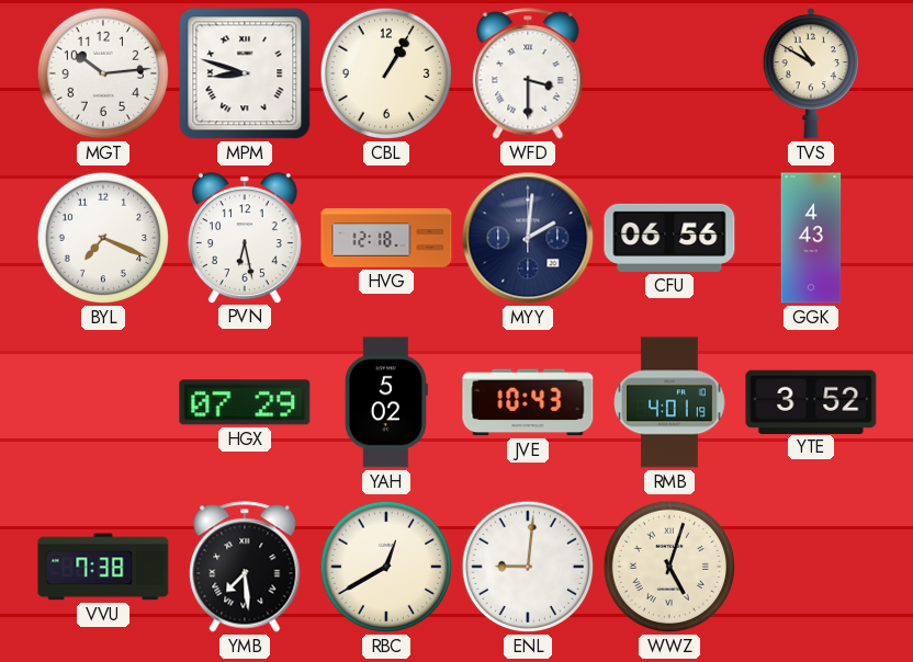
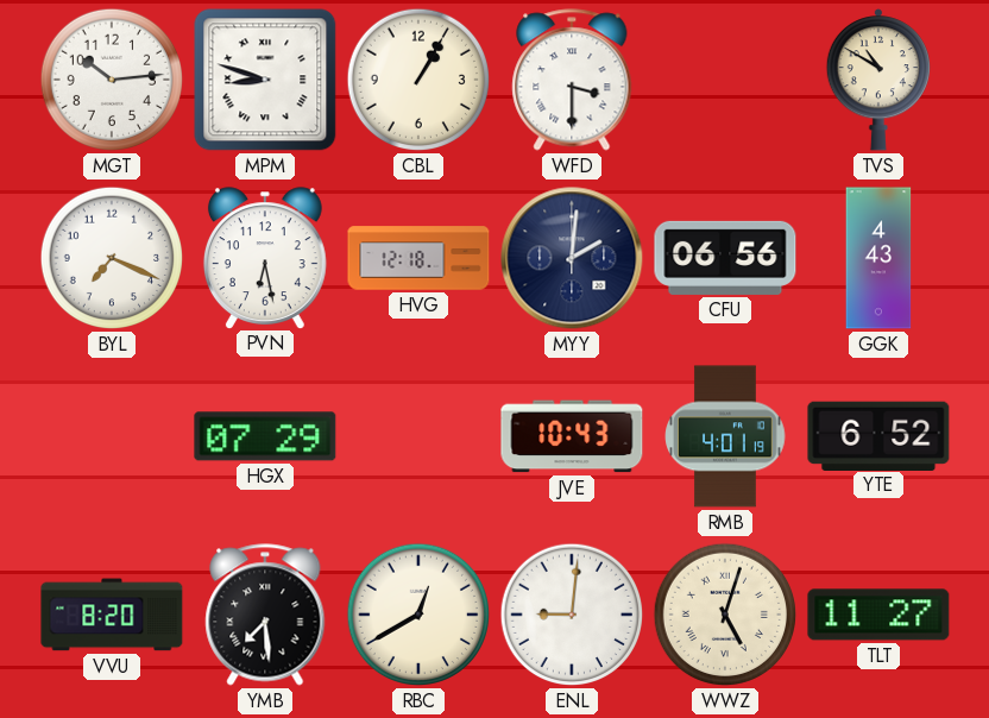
YAH: 5:02 -> none (386, 402)
YTE: 3:52 -> 6:52 (878, 435)
VVU: 7:38 -> 8:20 (112, 615)
TLT: none -> 11:27 (878, 615)
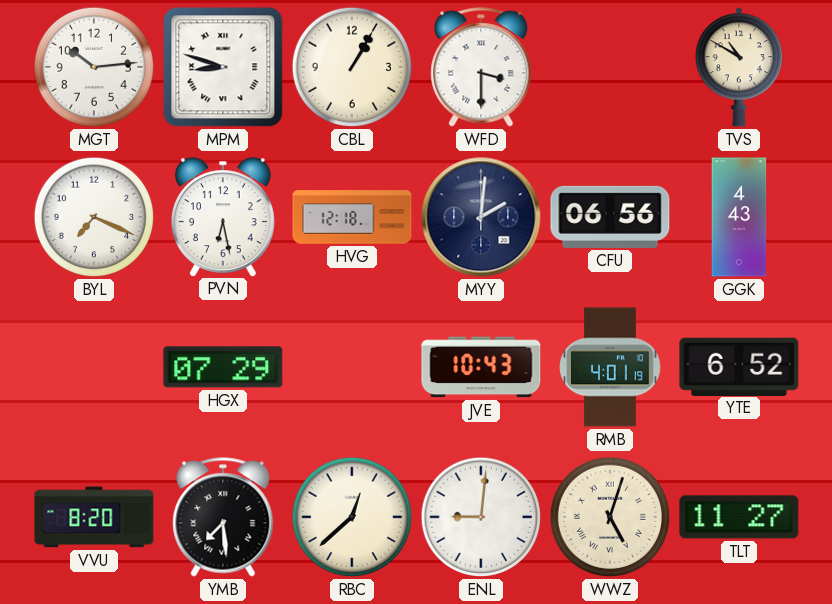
RBC: 12:40 -> 12:38 (352, 517)
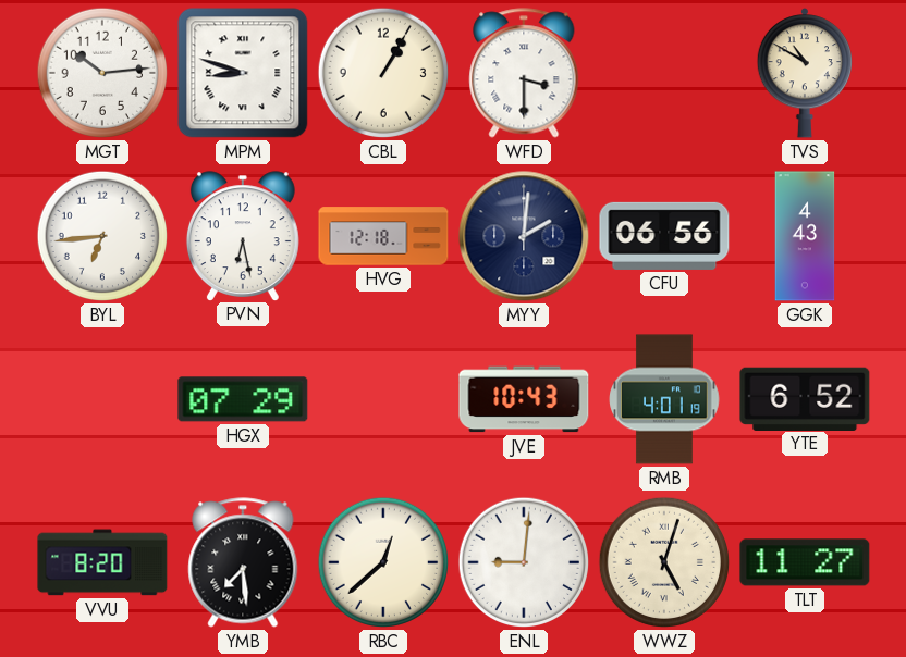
BYL: 7:19 -> 6:44 (102, 236)
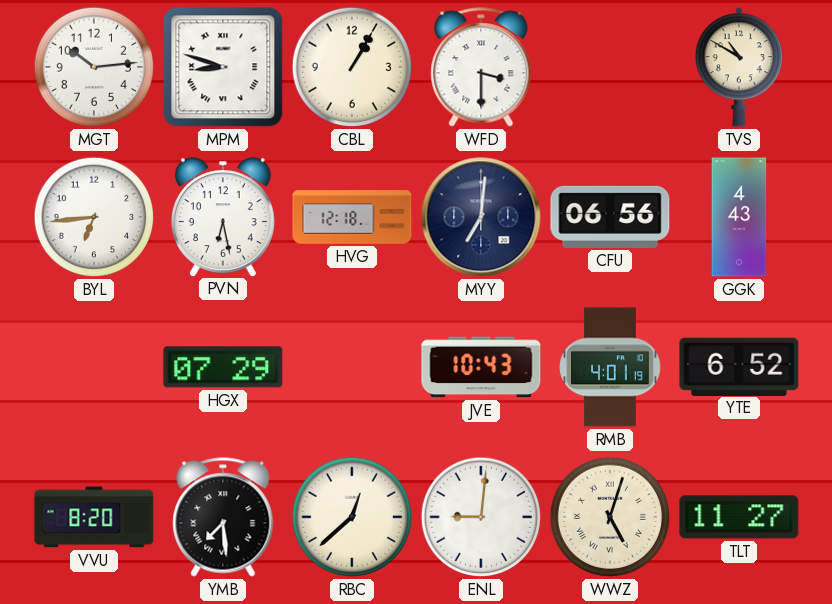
MYY: 2:01 -> 7:01 (481, 217)
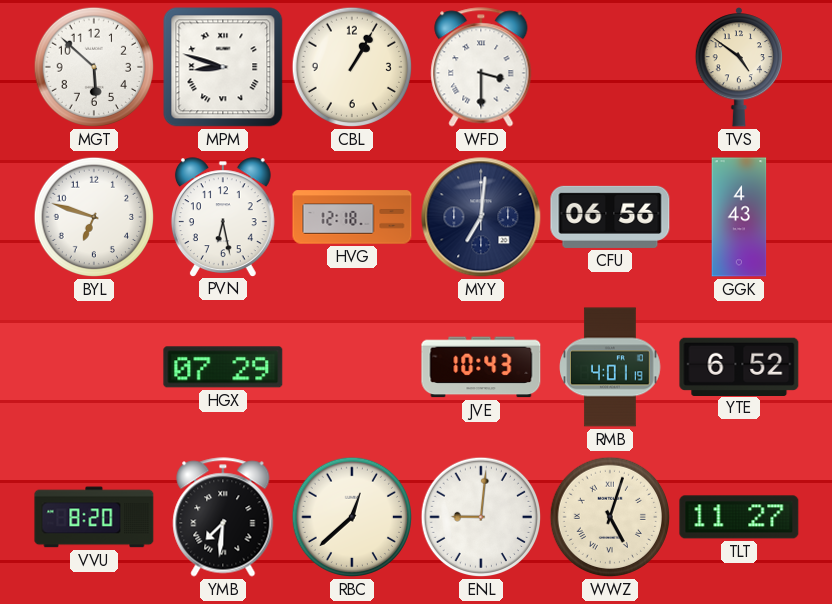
MGT: 10:14 -> 5:52 (94, 67)
TVS: 10:50 -> 4:51 (738, 67)
BYL: 6:44 -> 6:48 (94, 217)
YMB: 7:29 -> 7:31 (223, 517)
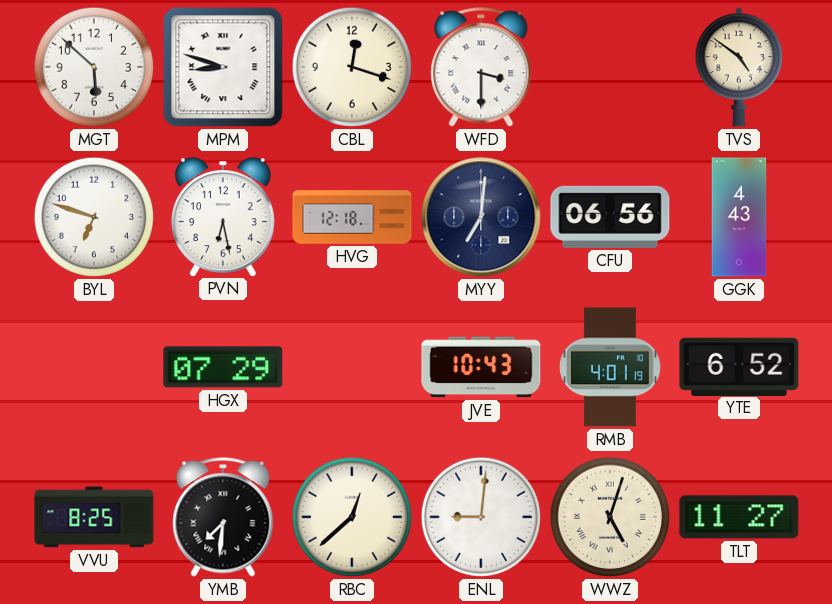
CBL: 1:05 -> 12:18 (352, 67)
VVU: 8:20 -> 8:25 (94, 517)
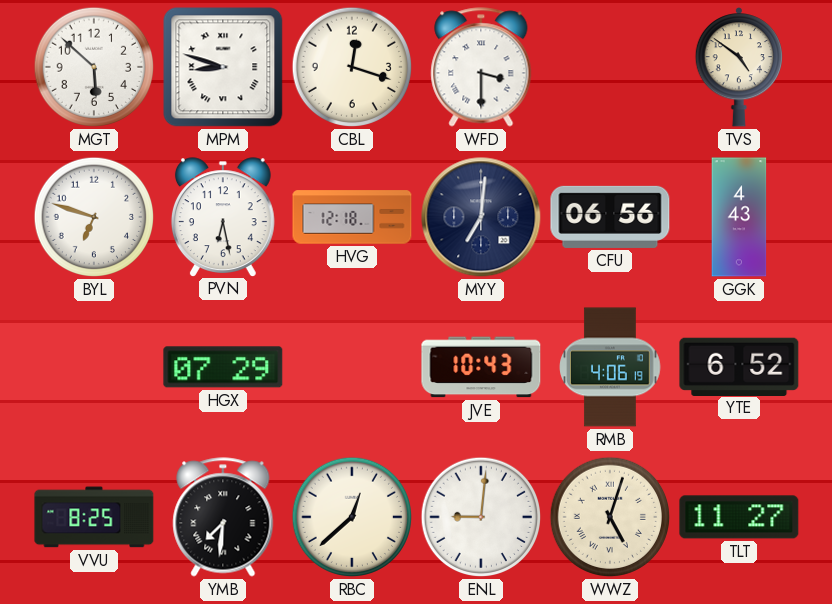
RMB: 4:01 -> 4:06 (610, 367)
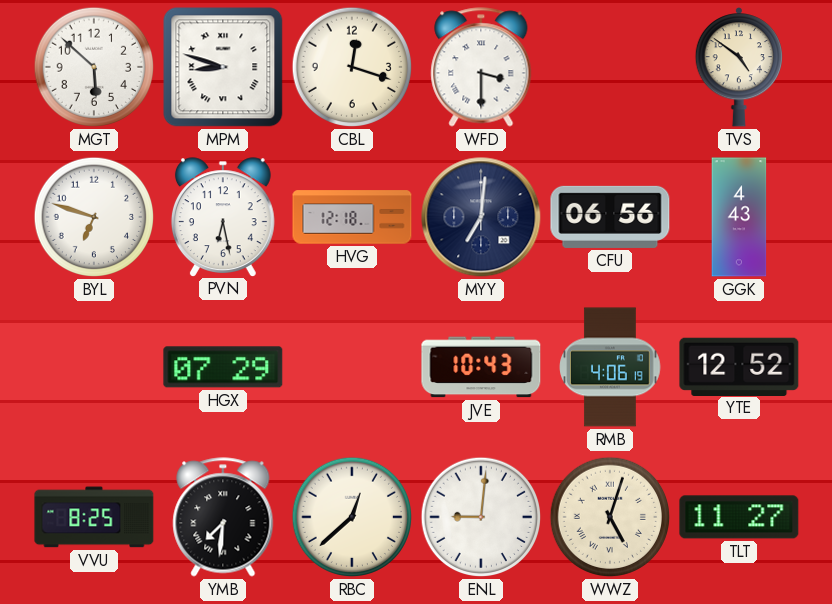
YTE: 6:52 -> 12:52 (739, 366)
